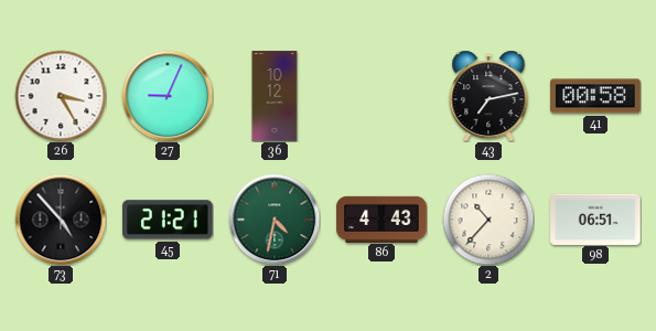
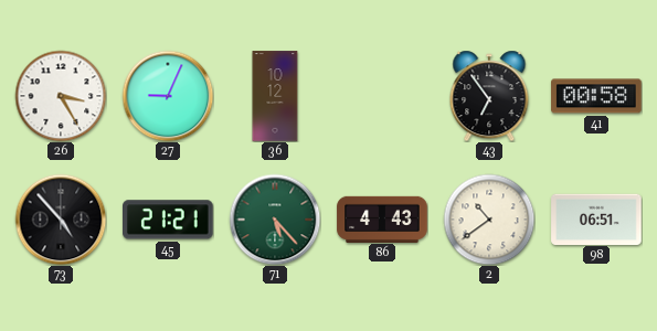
43: 7:13 -> 6:54 (489, 96)
71: 4:32 -> 5:23 (275, 220)
2: 10:37 -> 10:39 (489, 220)
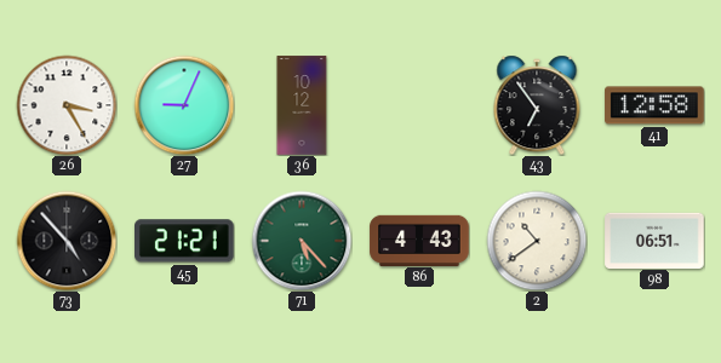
41: 00:58 -> 12:58 (654, 105)
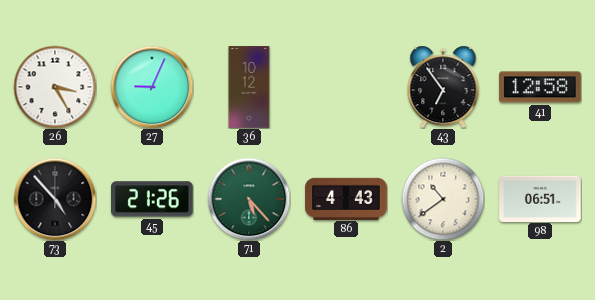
45: 21:21 -> 21:26 (153, 199)
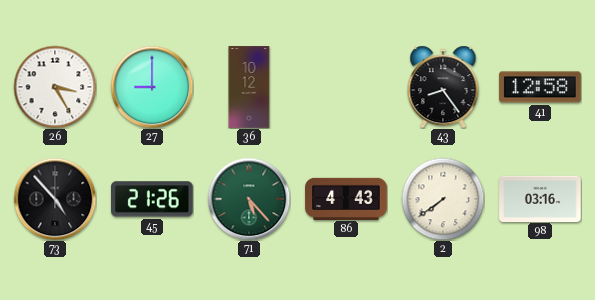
27: 9:04 -> 9:00 (152, 87)
43: 6:54 -> 8:24 (443, 87)
2: 10:39 -> 7:39 (443, 199)
98: 06:51 -> 03:16 (540, 198)
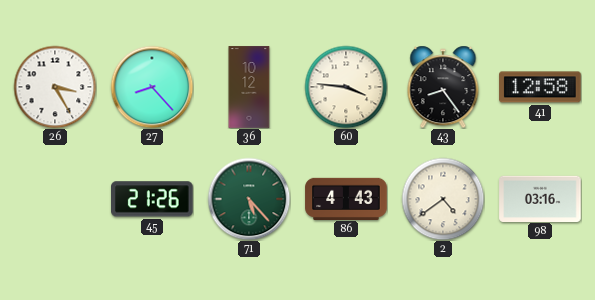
27: 9:00 -> 8:23 (152, 87)
60: none -> 3:46 (346, 87)
73: 4:53 -> none (55, 199)
2: 7:39 -> 4:39 (443, 199)
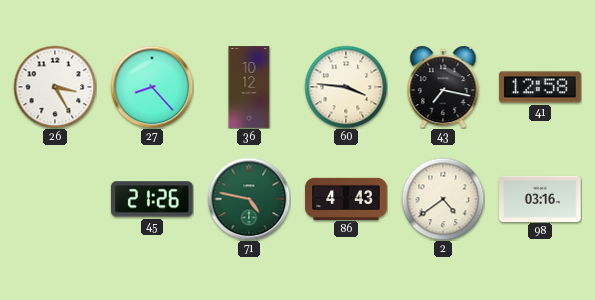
43: 8:24 -> 7:17 (443, 87)
71: 5:23 -> 4:47 (249, 199)
